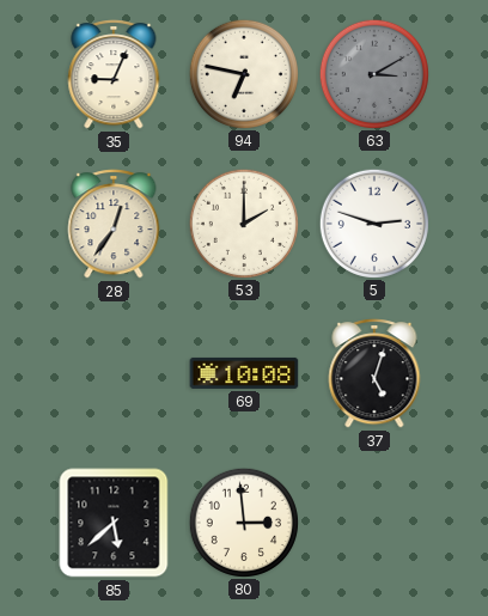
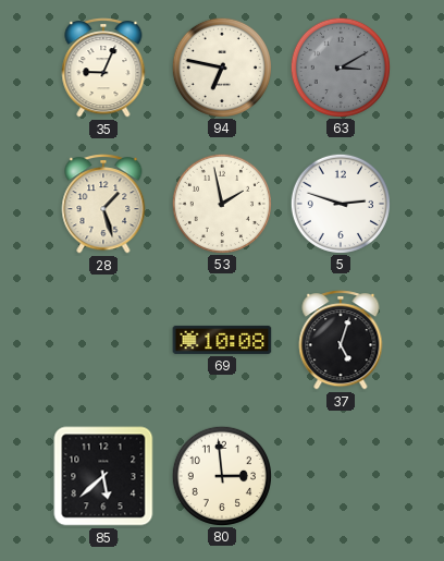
28: 12:36 -> 1:27 (103, 204)
53: 2:00 -> 1:58 (221, 203)
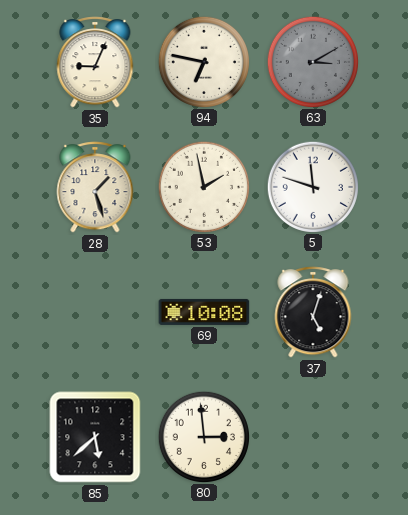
5: 2:48 -> 11:48 (312, 186)
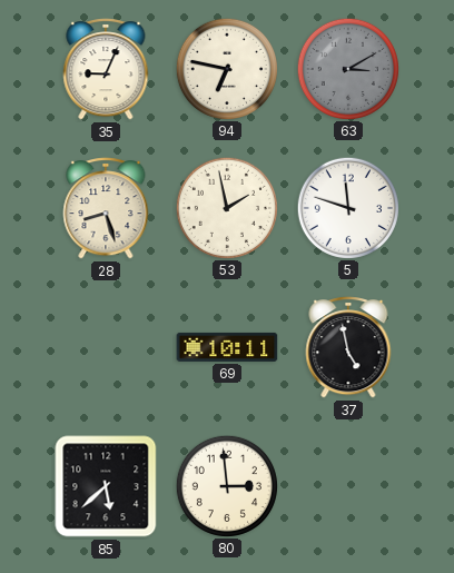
28: 1:27 -> 8:27 (106, 208)
69: 10:08 -> 10:11 (227, 347)
37: 5:03 -> 4:58 (348, 347)
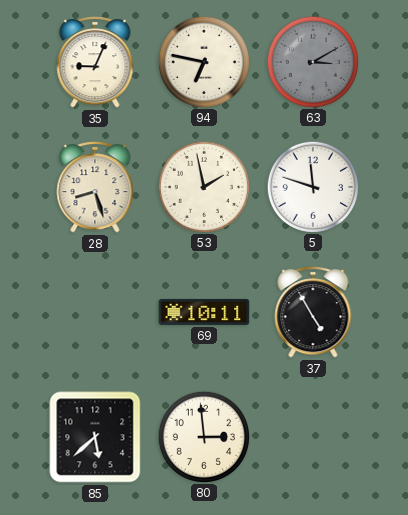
37: 4:58 -> 4:55 (313, 312)
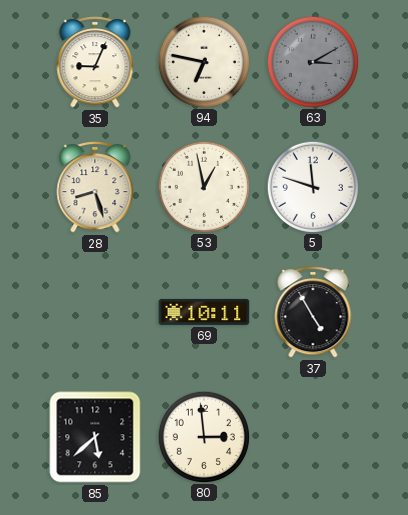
53: 1:58 -> 12:58 (203, 186)
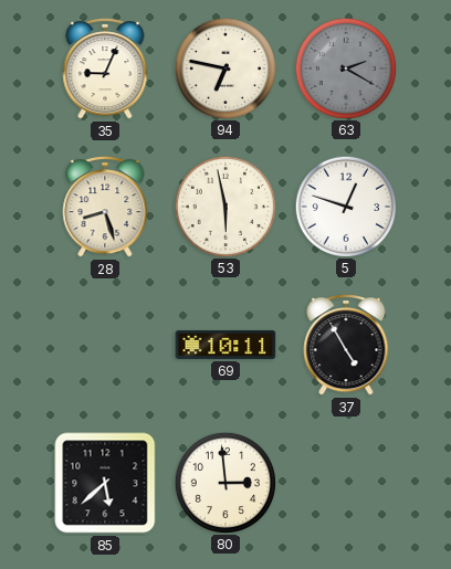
63: 3:10 -> 2:20 (345, 67)
53: 12:58 -> 5:58 (224, 206)
5: 11:48 -> 12:48 (345, 206)
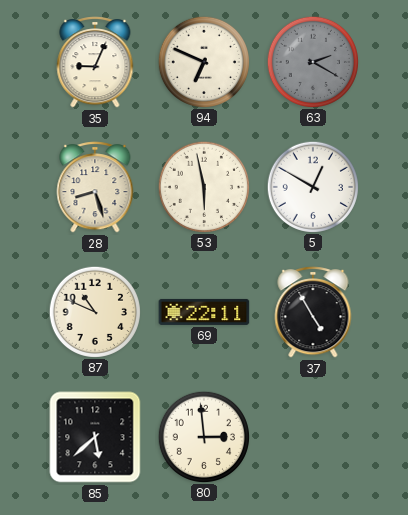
94: 6:47 -> 6:49 (203, 61)
5: 12:48 -> 12:50 (312, 186)
87: none -> 10:49 (94, 311)
69: 10:11 -> 22:11 (204, 312)
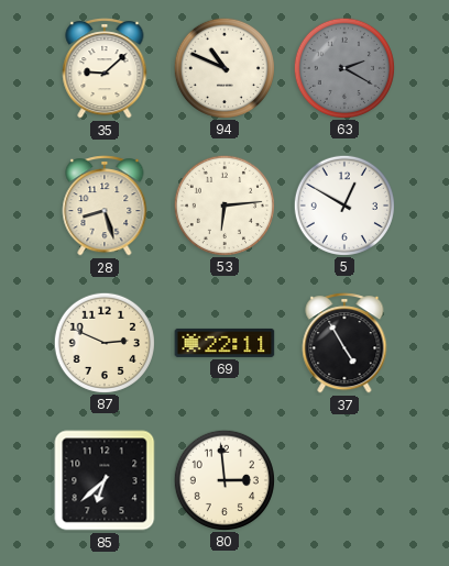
35: 9:04 -> 9:08 (105, 68)
94: 6:49 -> 10:49 (223, 67)
53: 5:58 -> 6:14 (223, 204)
87: 10:49 -> 2:49 (103, 342)
85: 5:38 -> 6:38 (105, 480)
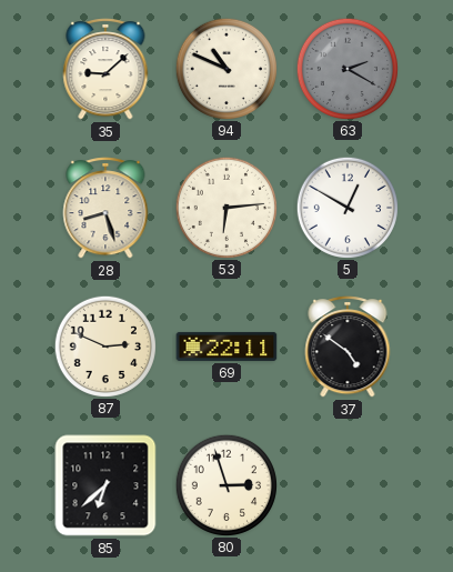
37: 4:55 -> 4:51 (348, 347)
80: 2:59 -> 2:57 (225, 484)
